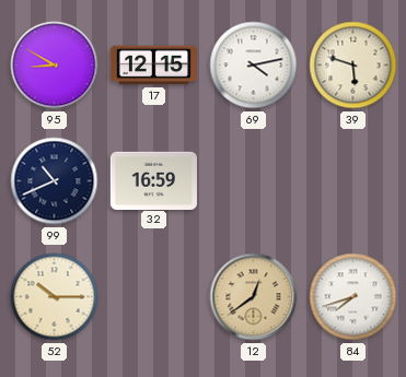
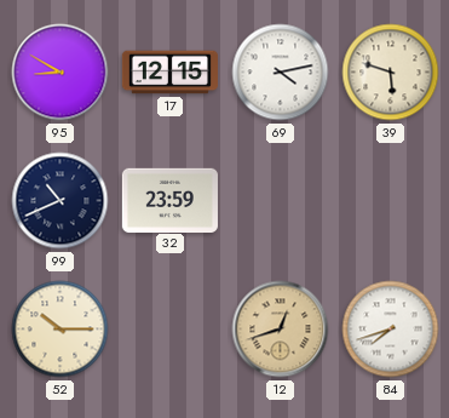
32: 16:59 -> 23:59 (169, 200)
12: 12:39 -> 12:42 (281, 330)
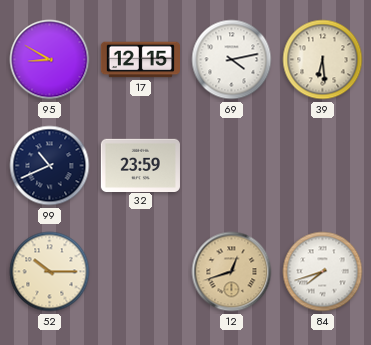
39: 5:48 -> 6:29 (323, 60)
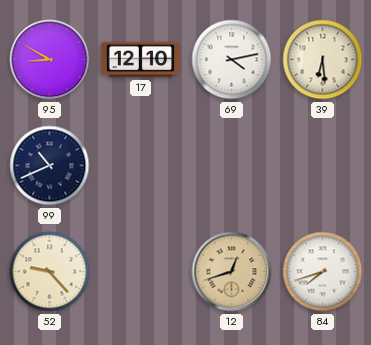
17: 12:15 -> 12:10 (140, 60)
32: 23:59 -> none (140, 165)
52: 10:15 -> 9:23 (50, 272)
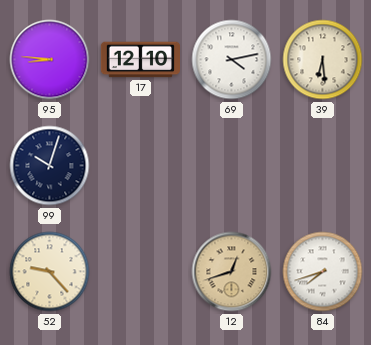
95: 8:50 -> 8:46 (50, 60)
99: 10:41 -> 10:03 (50, 166)
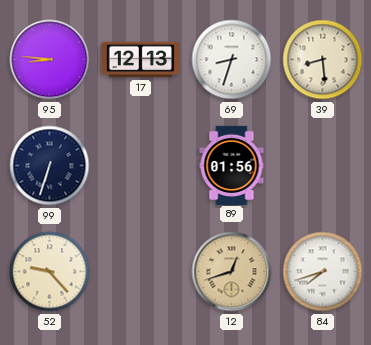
17: 12:10 -> 12:13 (140, 60)
69: 4:13 -> 8:33 (232, 60)
39: 6:29 -> 8:29 (323, 60)
99: 10:03 -> 6:33 (50, 166)
89: none -> 01:56 (232, 165)
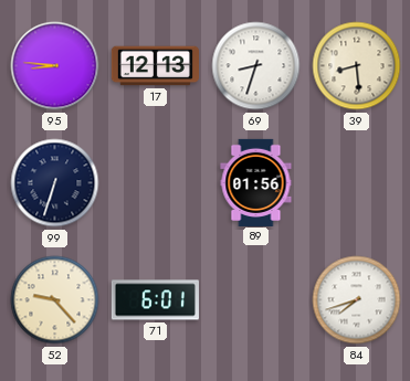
71: none -> 6:01 (155, 300)
12: 12:42 -> none (232, 272)
